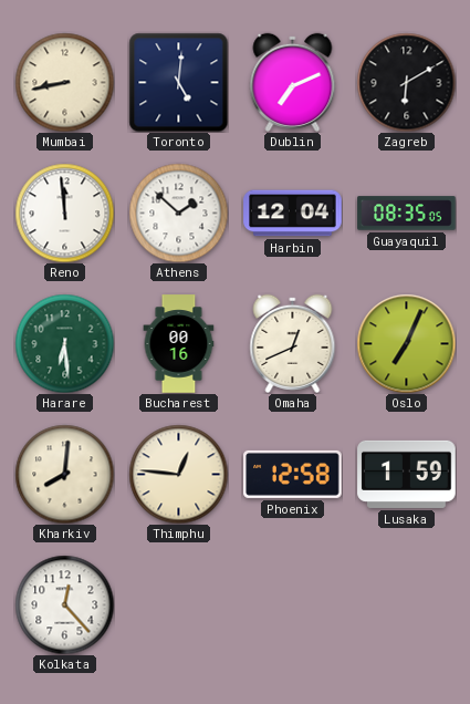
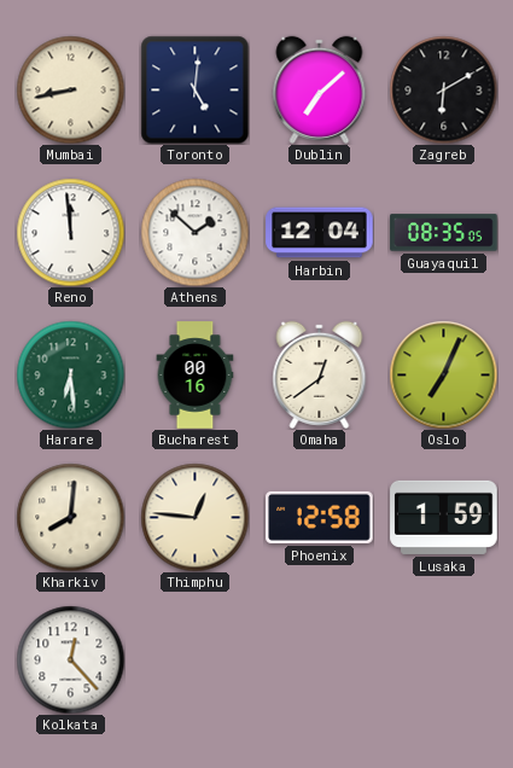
Dublin: 7:11 -> 7:08 (320, 89)
Omaha: 12:41 -> 12:39 (320, 374)
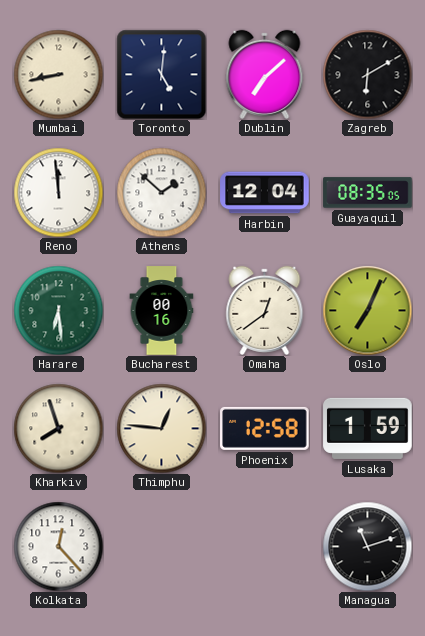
Kharkiv: 8:01 -> 7:57 (58, 428)
Managua: none -> 11:12 (367, 546)
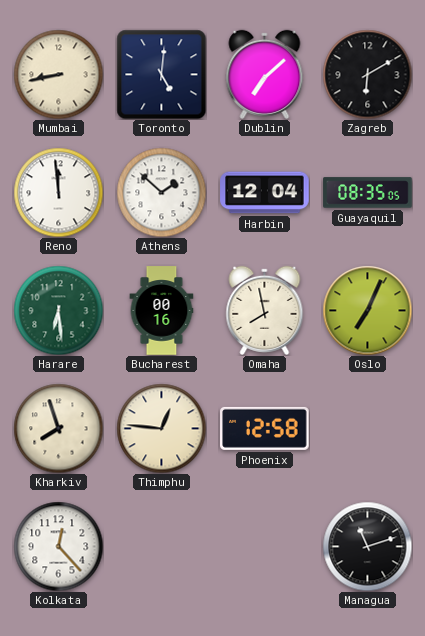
Omaha: 12:39 -> 7:58 (265, 310)
Lusaka: 1:59 -> none (368, 428)
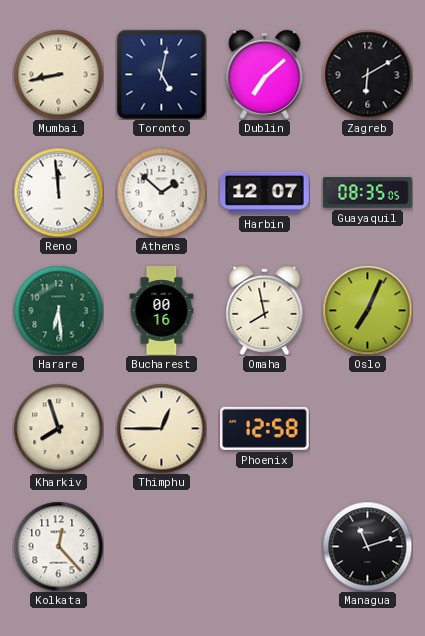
Toronto: 5:01 -> 5:02 (161, 74)
Harbin: 12:04 -> 12:07 (265, 193)
Thimphu: 12:46 -> 12:45 (161, 428)
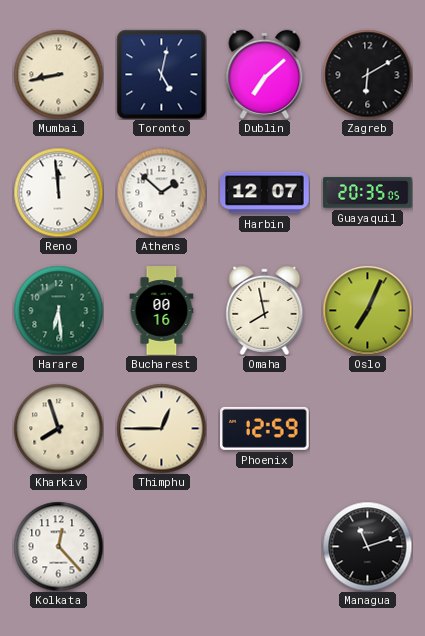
Guayaquil: 08:35 -> 20:35 (368, 193)
Phoenix: 12:58 -> 12:59 (265, 428)
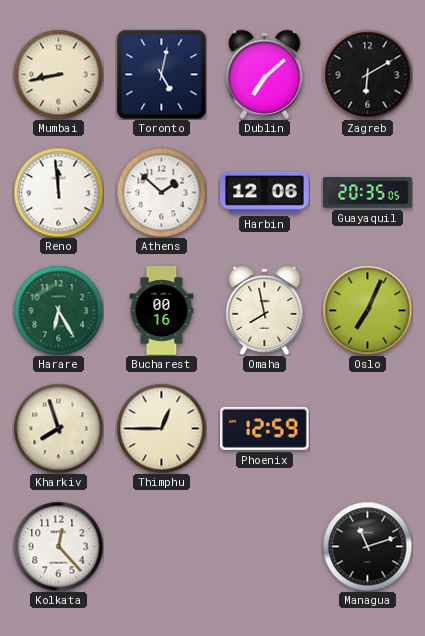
Harbin: 12:07 -> 12:06 (265, 193)
Harare: 6:29 -> 6:25 (58, 310)
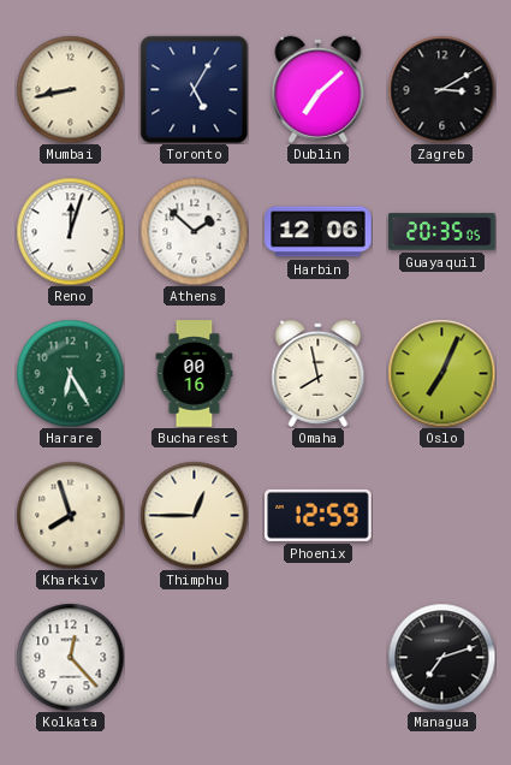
Toronto: 5:02 -> 5:05 (194, 89)
Zagreb: 6:10 -> 3:10 (441, 89)
Reno: 11:59 -> 12:03 (70, 231)
Managua: 11:12 -> 7:12 (441, 657)
